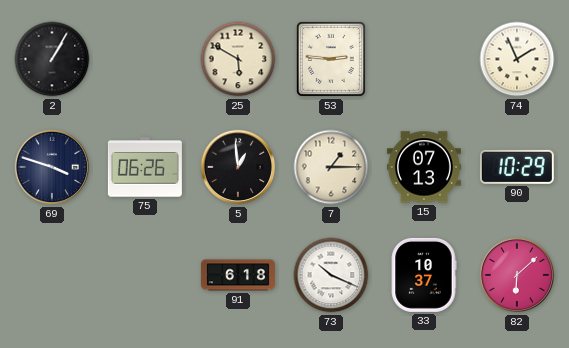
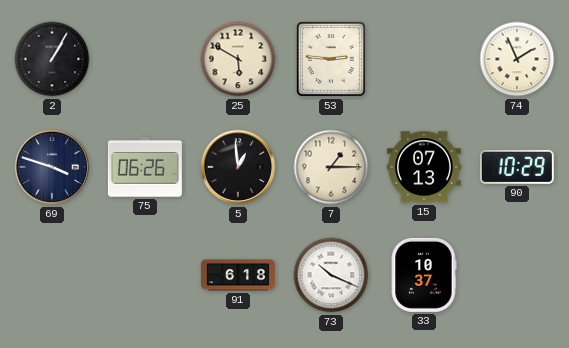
82: 6:08 -> none (517, 275)
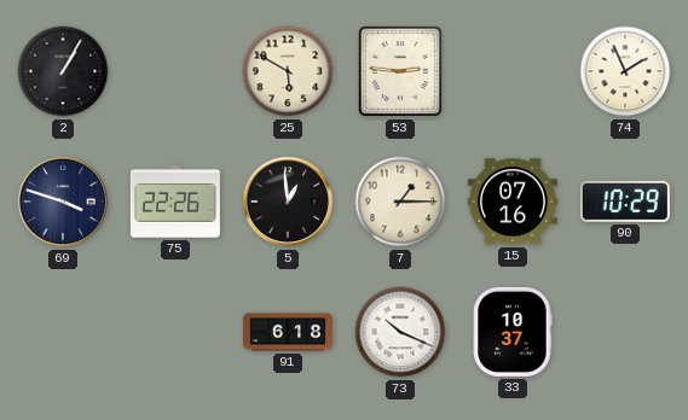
75: 06:26 -> 22:26 (175, 202)
15: 07:13 -> 07:16 (513, 202)
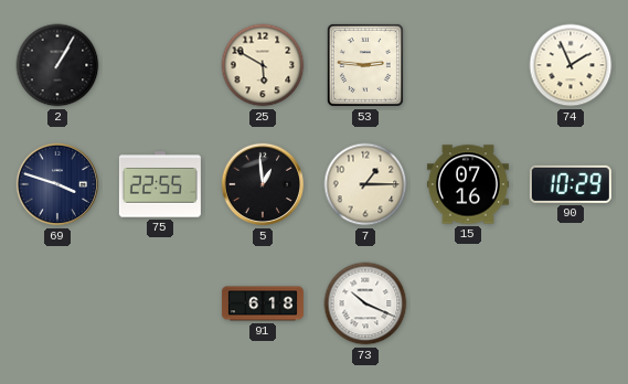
75: 22:26 -> 22:55 (160, 184)
33: 10:37 -> none (513, 332)
